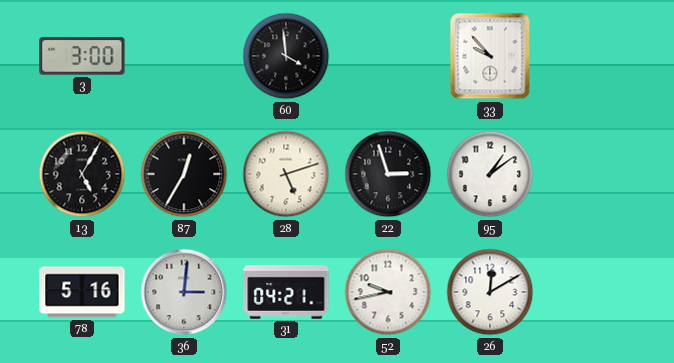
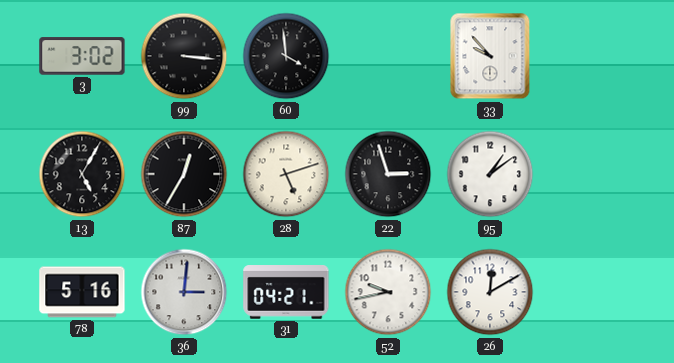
3: 3:00 -> 3:02 (82, 56)
99: none -> 3:16 (184, 56)
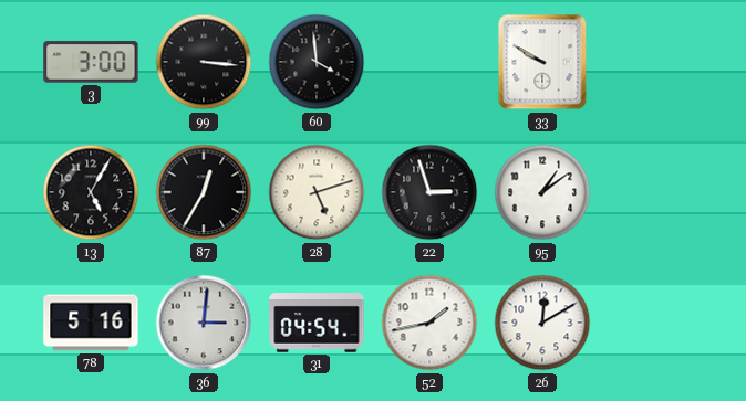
3: 3:02 -> 3:00 (91, 62)
33: 9:53 -> 9:50 (542, 62)
31: 04:21 -> 04:54 (317, 324)
52: 9:43 -> 1:43 (429, 323)
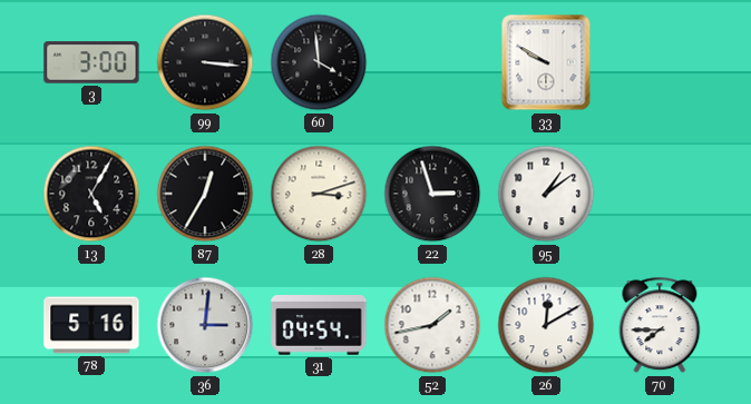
28: 5:12 -> 3:12 (319, 194)
70: none -> 7:45 (660, 325)
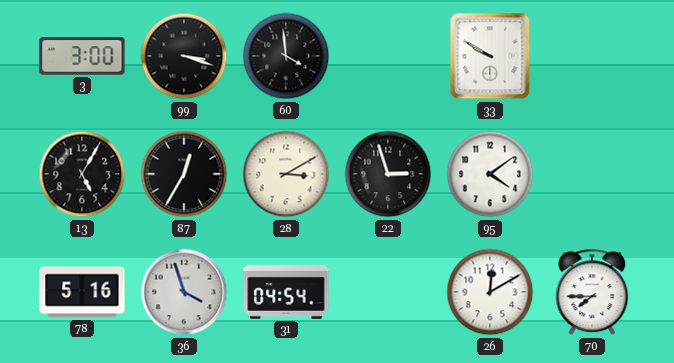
99: 3:16 -> 3:18 (184, 56)
28: 3:12 -> 3:10 (286, 174)
95: 1:09 -> 4:09 (490, 174)
36: 3:01 -> 3:57 (184, 292)
52: 1:43 -> none (432, 325)
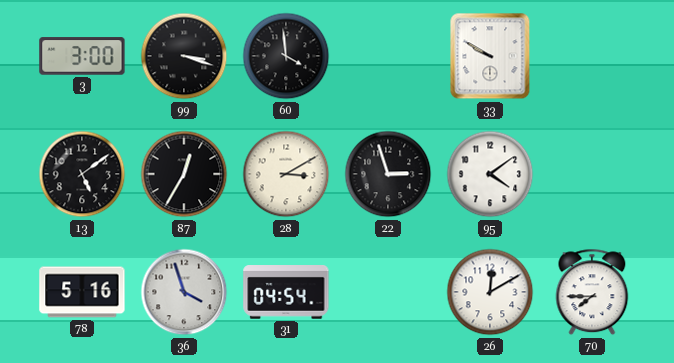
13: 5:05 -> 5:09 (82, 174)
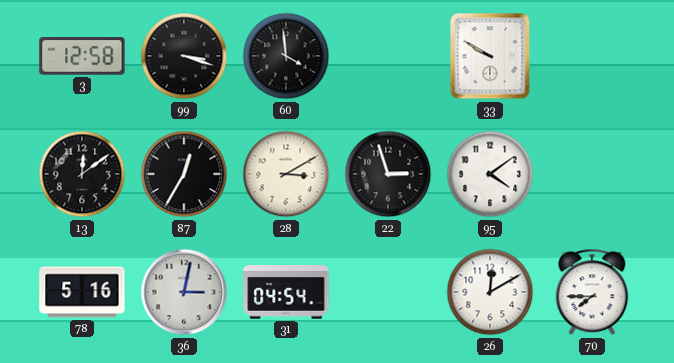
3: 3:00 -> 12:58 (82, 56)
13: 5:09 -> 12:09 (82, 174)
36: 3:57 -> 3:02 (184, 292)
